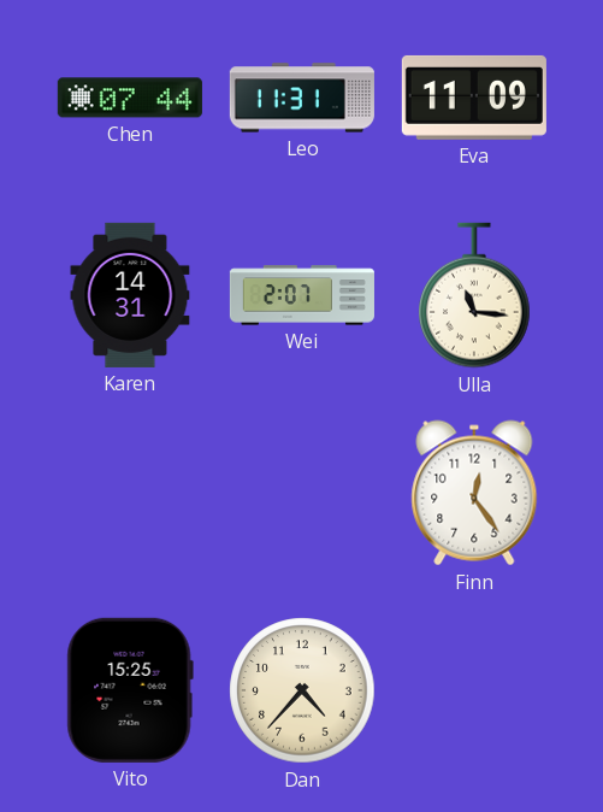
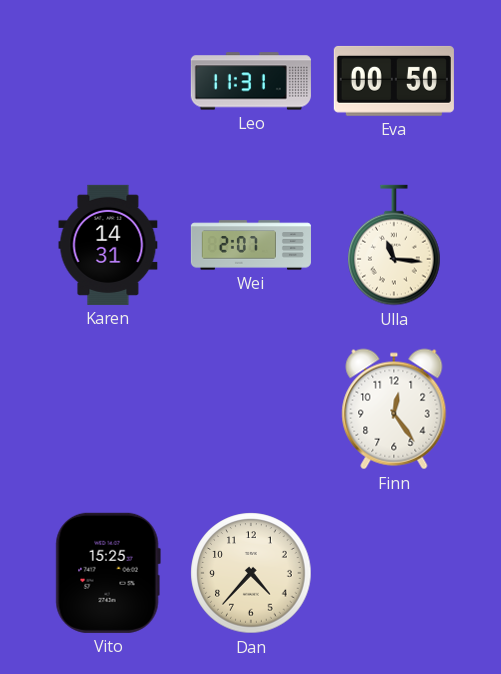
Chen: 07:44 -> none (130, 98)
Eva: 11:09 -> 00:50 (394, 81)
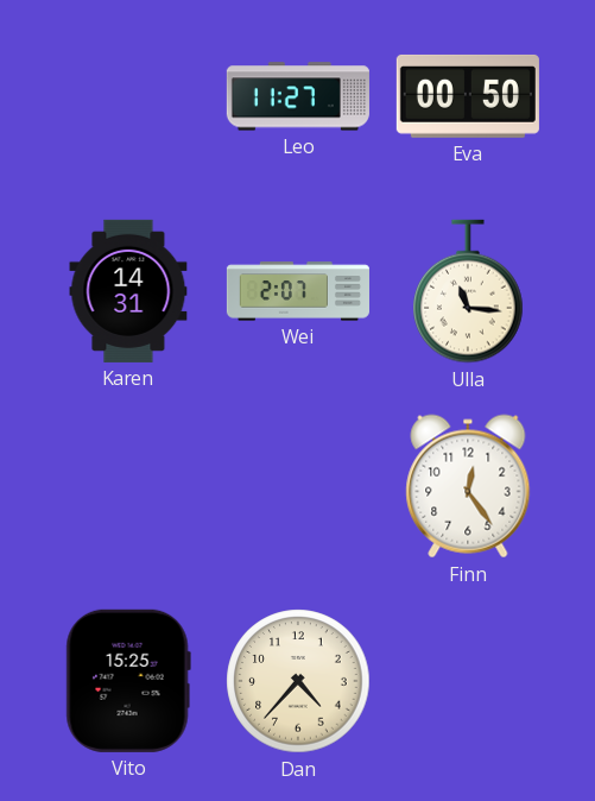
Leo: 11:31 -> 11:27 (298, 96)
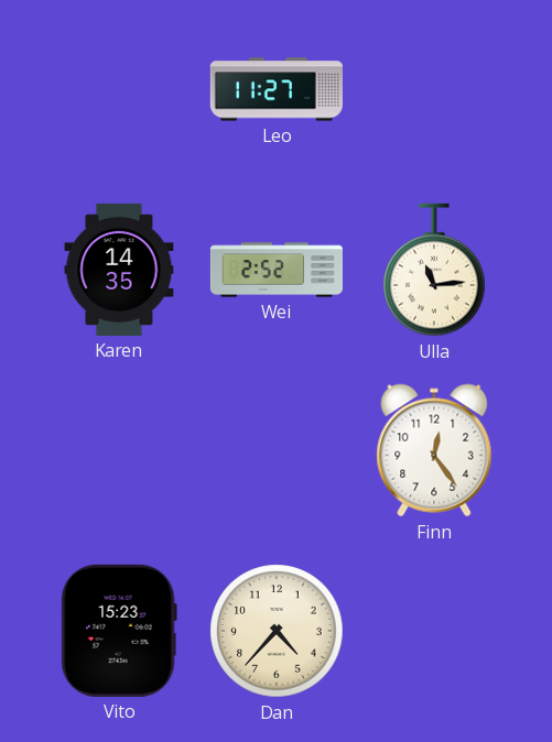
Eva: 00:50 -> none (468, 96)
Karen: 14:31 -> 14:35 (119, 270)
Wei: 2:07 -> 2:52 (277, 270)
Ulla: 11:16 -> 11:14 (434, 270)
Vito: 15:25 -> 15:23 (119, 631)
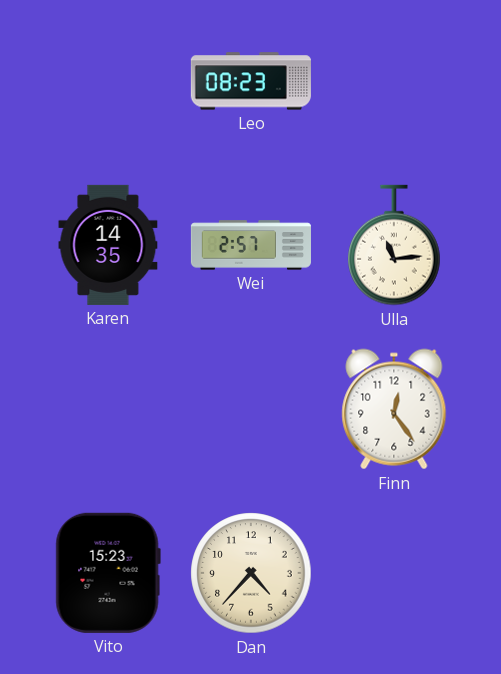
Leo: 11:27 -> 08:23 (251, 81)
Wei: 2:52 -> 2:57 (251, 245)
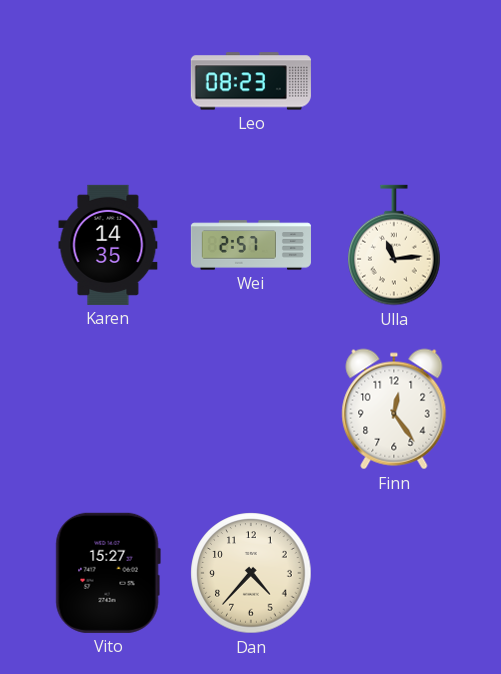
Vito: 15:23 -> 15:27 (108, 573)
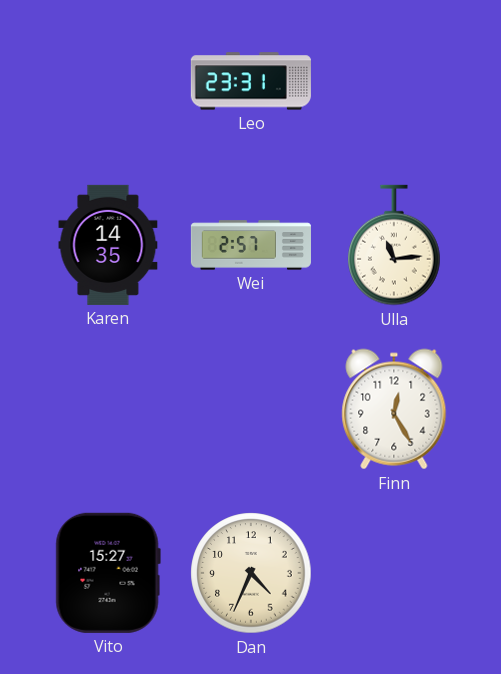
Leo: 08:23 -> 23:31 (251, 81)
Finn: 12:24 -> 12:25 (394, 409)
Dan: 4:37 -> 4:34 (251, 573)
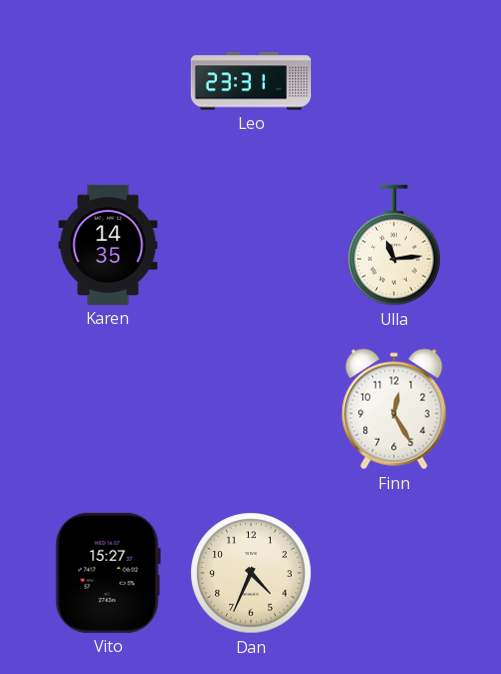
Wei: 2:57 -> none (251, 245)
